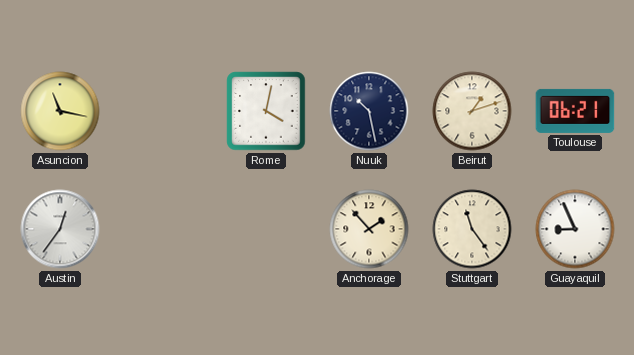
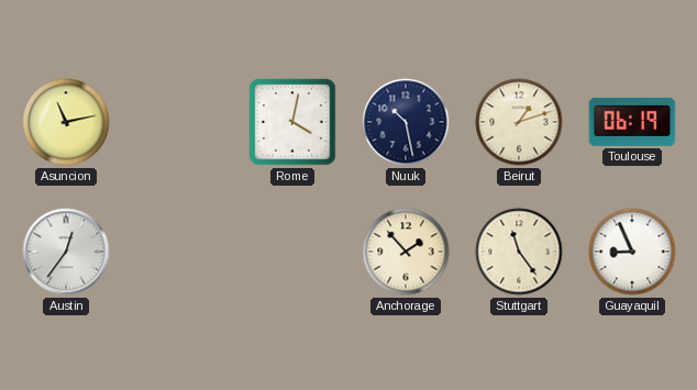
Asuncion: 11:17 -> 11:13 (66, 122)
Toulouse: 06:21 -> 06:19 (632, 122)
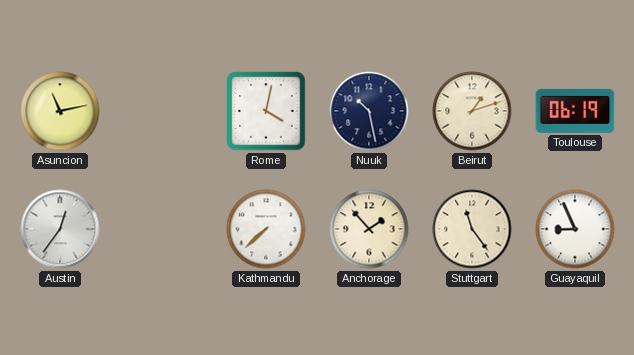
Kathmandu: none -> 7:38 (266, 229)
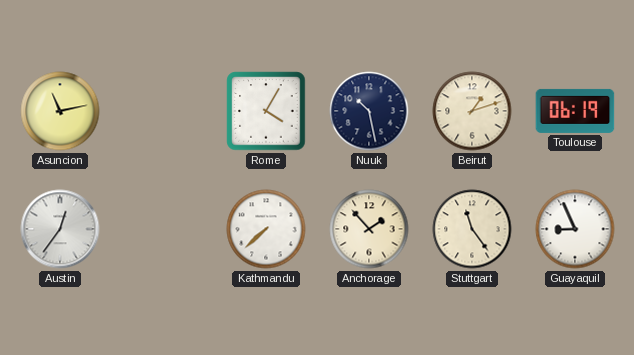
Rome: 4:02 -> 4:05 (266, 111)
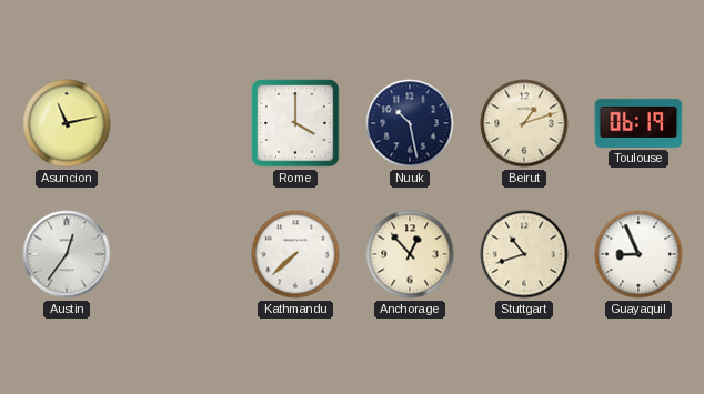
Rome: 4:05 -> 4:00 (295, 123)
Anchorage: 1:53 -> 12:53 (410, 254)
Stuttgart: 11:24 -> 10:42 (524, 254)
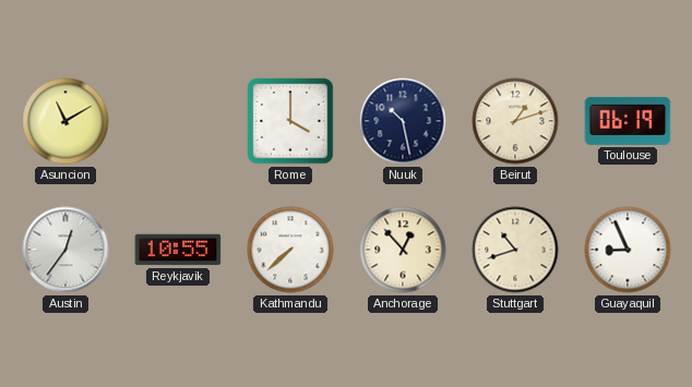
Asuncion: 11:13 -> 11:10 (65, 121)
Reykjavik: none -> 10:55 (178, 250)
